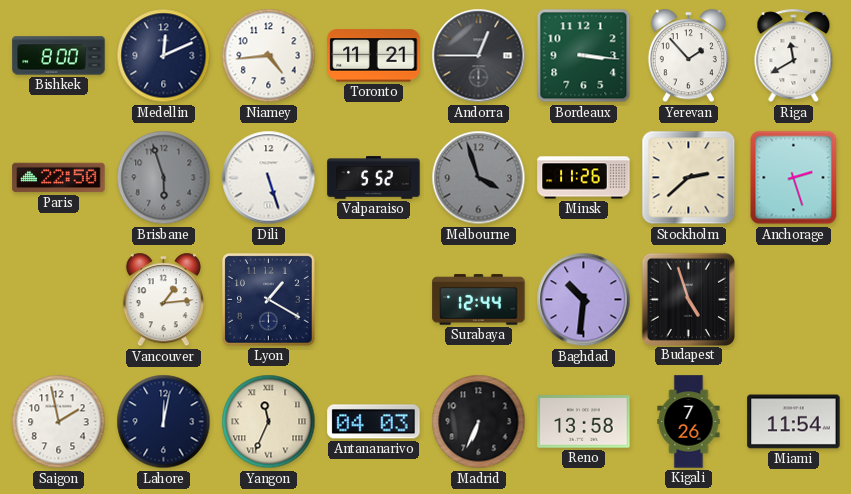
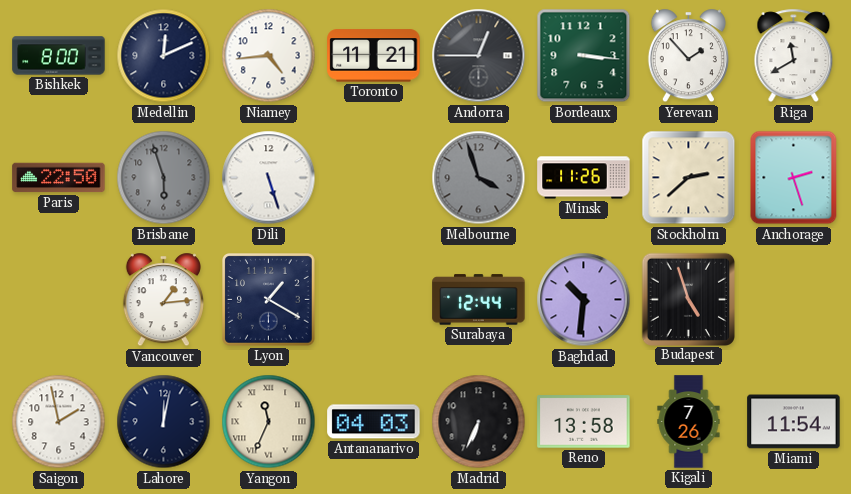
Valparaiso: 5:52 -> none (374, 178)
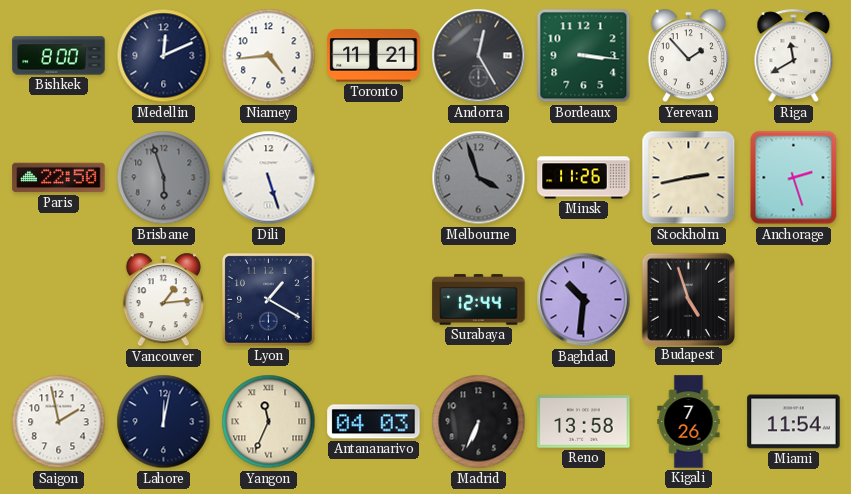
Andorra: 12:45 -> 12:25 (479, 56)
Stockholm: 2:38 -> 2:43 (689, 178)
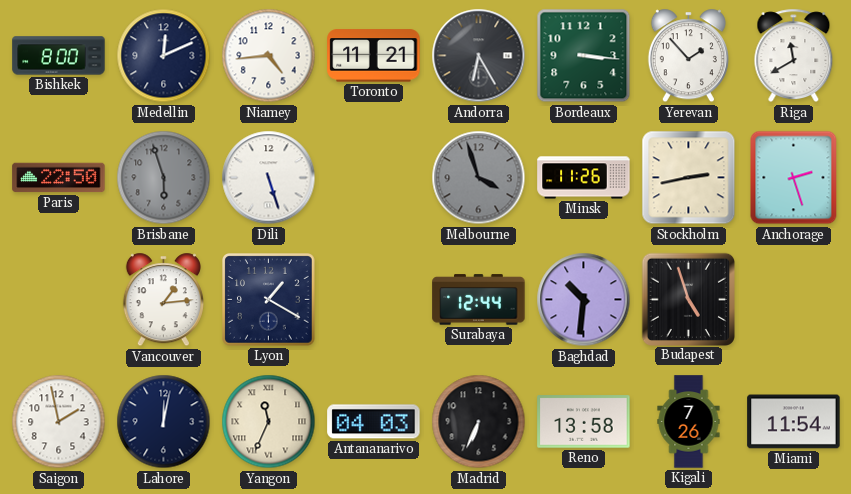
Andorra: 12:25 -> 6:25 (479, 56)
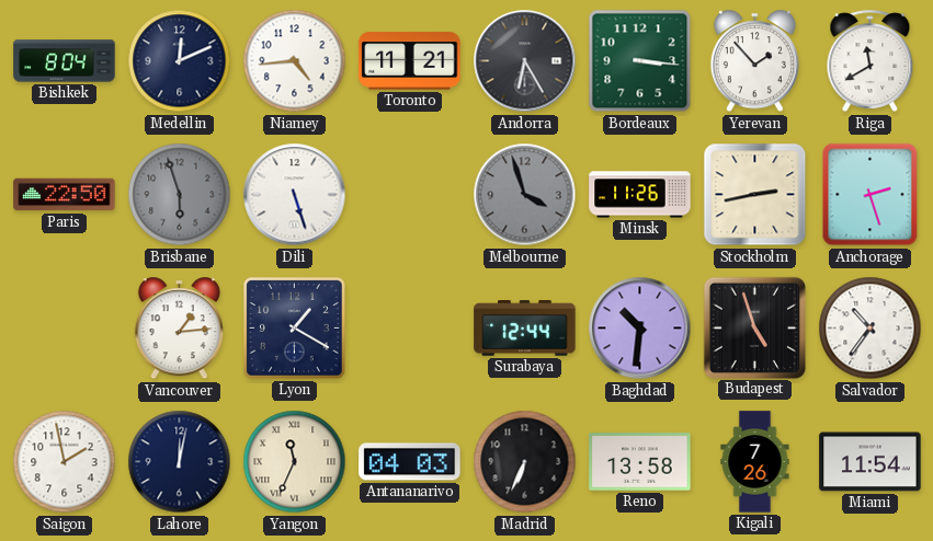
Bishkek: 8:00 -> 8:04 (65, 61)
Salvador: none -> 10:36 (871, 329)
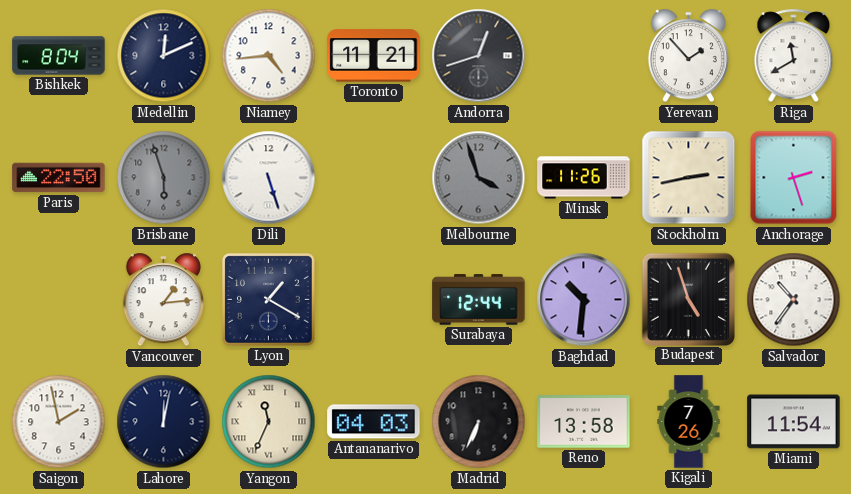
Andorra: 6:25 -> 12:42 (479, 56)
Bordeaux: 3:16 -> none (640, 61)
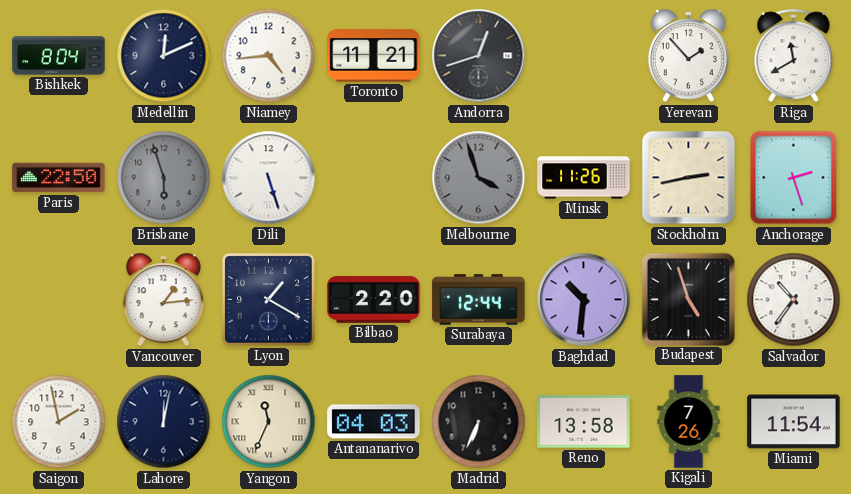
Bilbao: none -> 2:20 (374, 300)
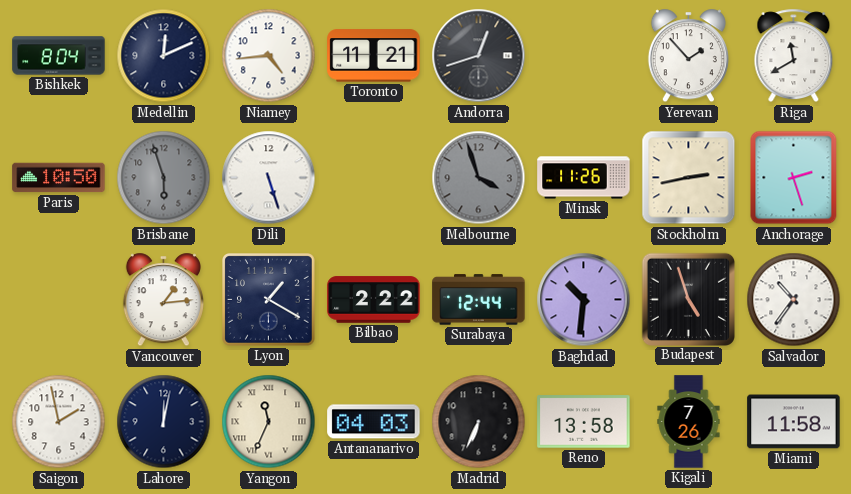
Paris: 22:50 -> 10:50 (59, 178)
Bilbao: 2:20 -> 2:22 (374, 300)
Miami: 11:54 -> 11:58 (794, 422)
